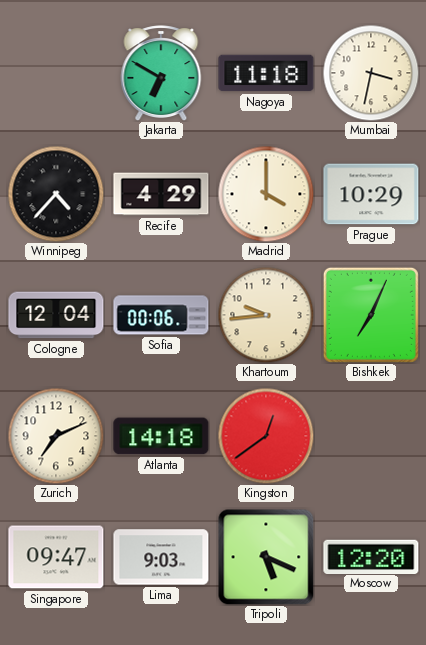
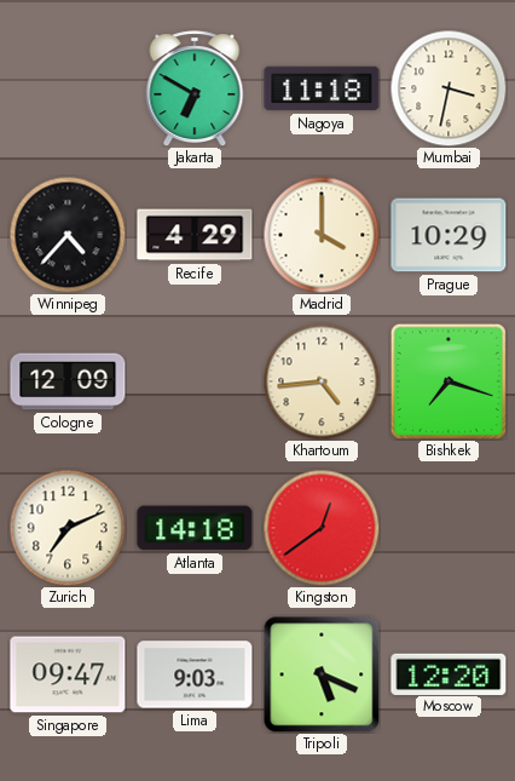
Cologne: 12:04 -> 12:09 (68, 381)
Sofia: 00:06 -> none (161, 315)
Khartoum: 9:44 -> 4:44 (322, 381)
Bishkek: 7:04 -> 7:18 (449, 381)
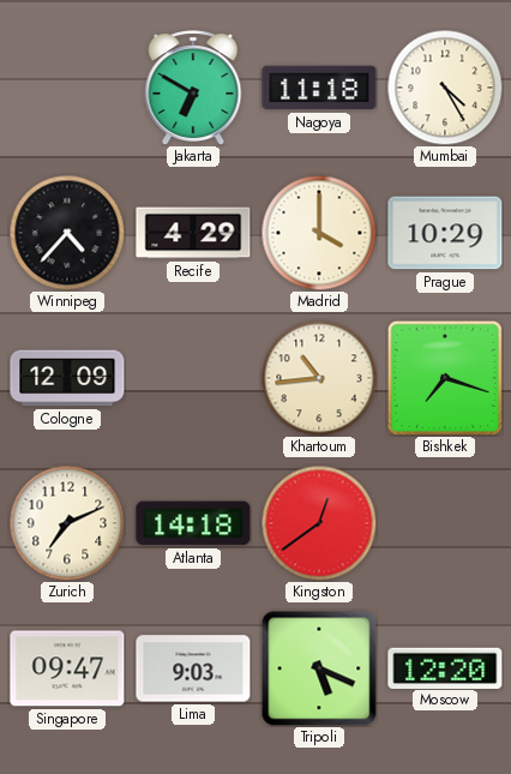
Mumbai: 3:32 -> 4:25 (445, 88)
Khartoum: 4:44 -> 10:44 (319, 378)
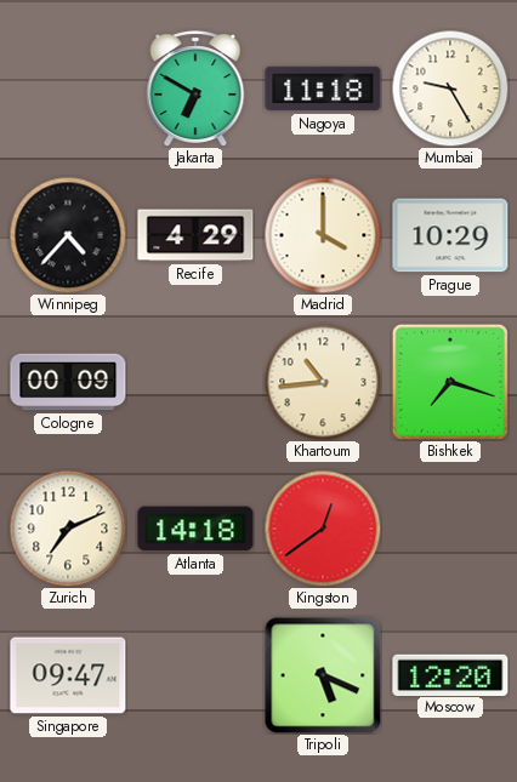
Mumbai: 4:25 -> 9:25 (450, 89)
Cologne: 12:09 -> 00:09 (68, 382)
Lima: 9:03 -> none (193, 668)
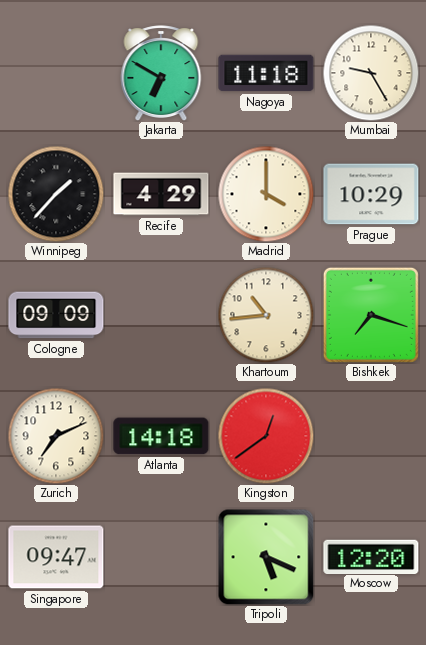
Winnipeg: 4:37 -> 1:37 (56, 194)
Cologne: 00:09 -> 09:09 (56, 315)
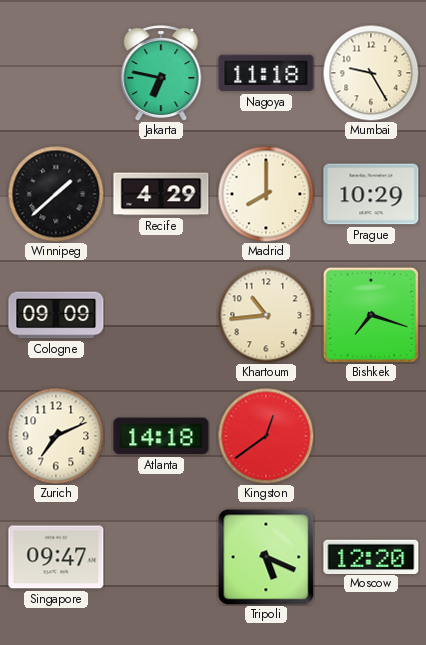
Jakarta: 6:50 -> 6:47 (161, 73)
Winnipeg: 1:37 -> 1:38 (56, 194)
Madrid: 4:00 -> 8:00 (266, 194)
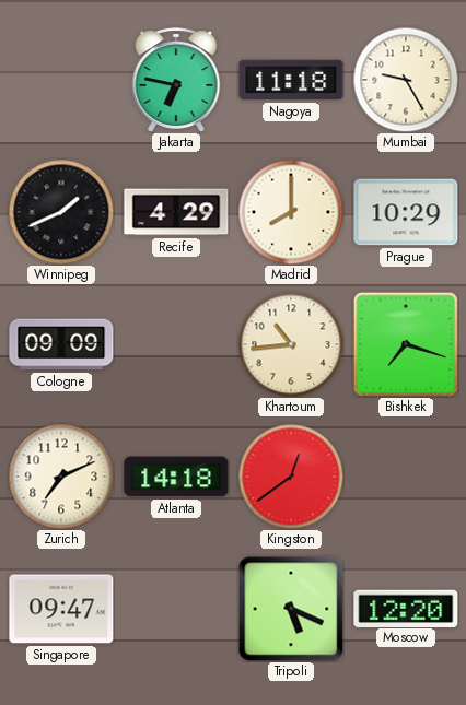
Winnipeg: 1:38 -> 1:41 (61, 212)
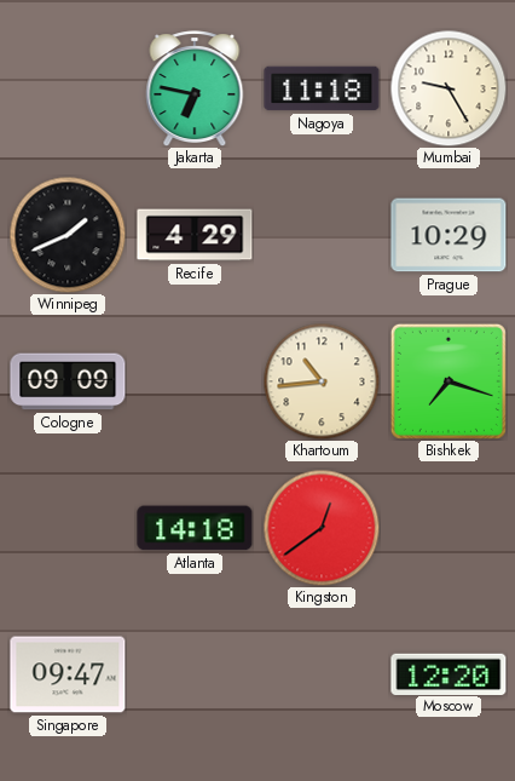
Madrid: 8:00 -> none (291, 212)
Zurich: 7:11 -> none (61, 477)
Tripoli: 5:19 -> none (291, 609)
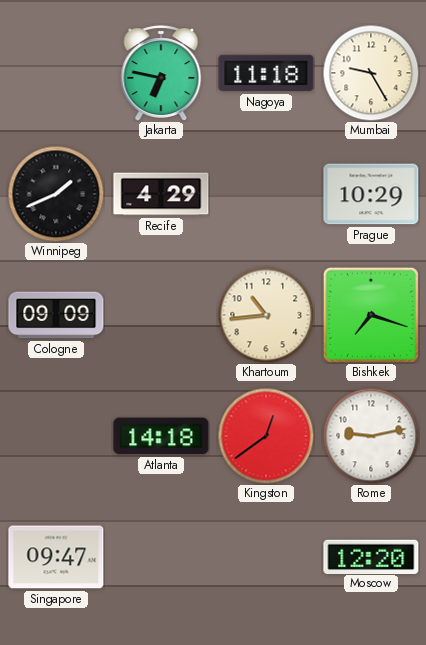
Rome: none -> 9:13 (371, 436)
